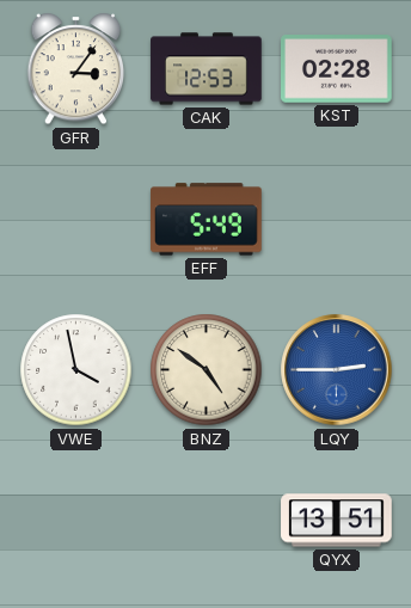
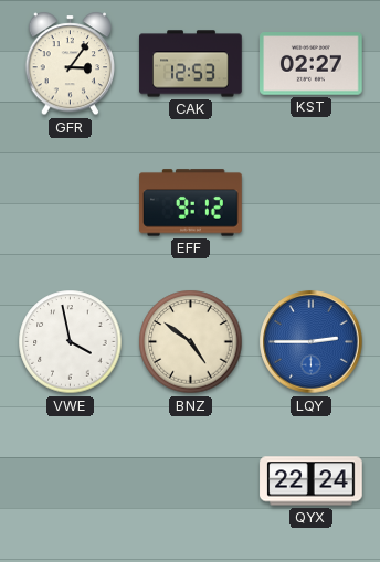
KST: 02:28 -> 02:27 (312, 64)
EFF: 5:49 -> 9:12 (191, 203)
QYX: 13:51 -> 22:24 (312, 481)
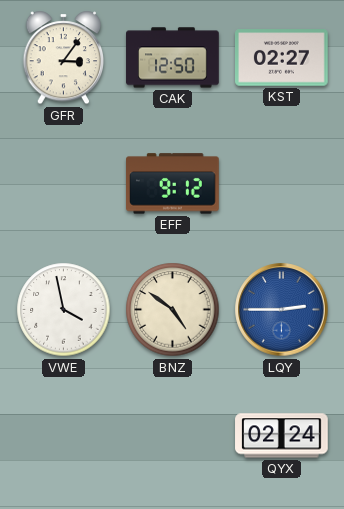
CAK: 12:53 -> 12:50 (173, 58)
QYX: 22:24 -> 02:24 (282, 436)
